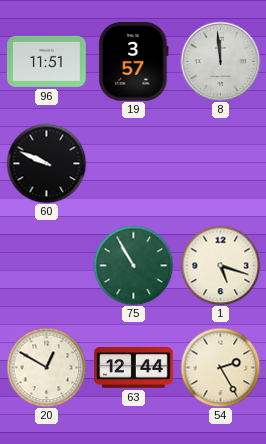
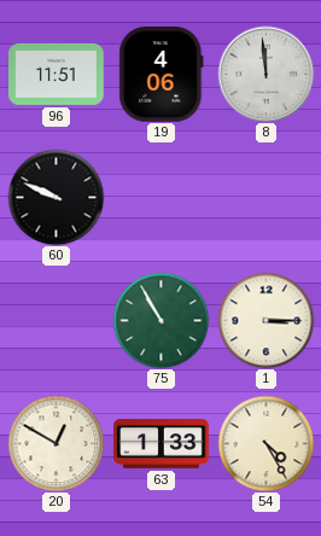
19: 3:57 -> 4:06 (162, 75)
1: 5:18 -> 3:15 (265, 320)
63: 12:44 -> 1:33 (162, 444)
54: 2:25 -> 4:25 (265, 443)
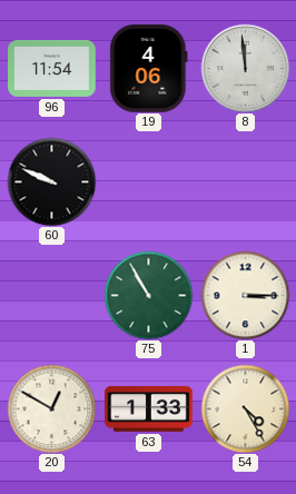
96: 11:51 -> 11:54 (52, 68)
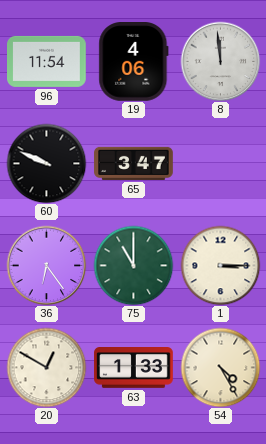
65: none -> 3:47 (134, 163)
36: none -> 6:24 (46, 265)
75: 10:55 -> 11:00 (133, 265)
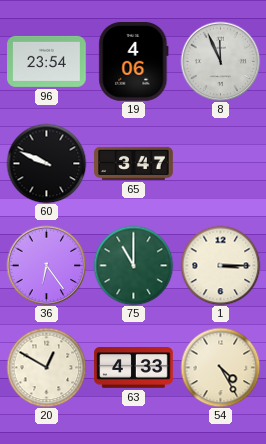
96: 11:54 -> 23:54 (47, 61)
8: 11:59 -> 11:56 (220, 61)
63: 1:33 -> 4:33 (134, 368)
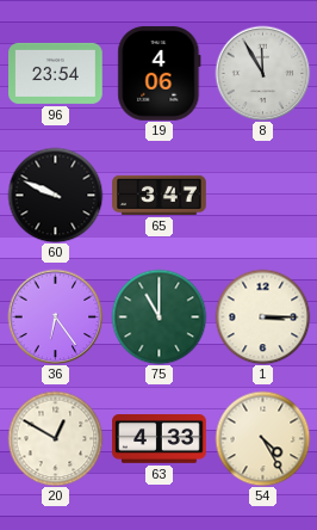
8: 11:56 -> 11:55 (262, 73)
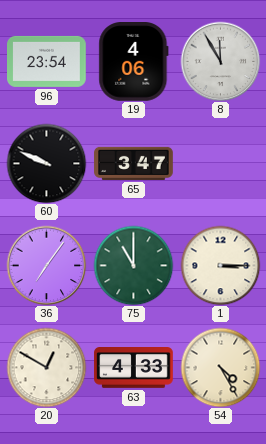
36: 6:24 -> 7:06 (46, 265)
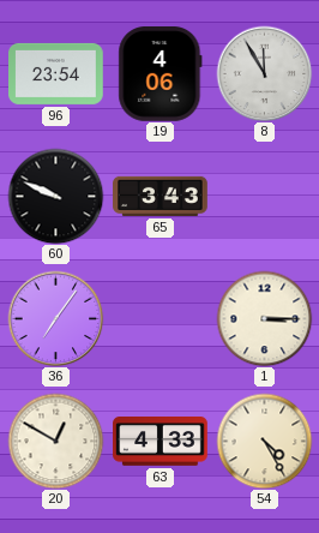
65: 3:47 -> 3:43 (161, 196)
75: 11:00 -> none (133, 265)
